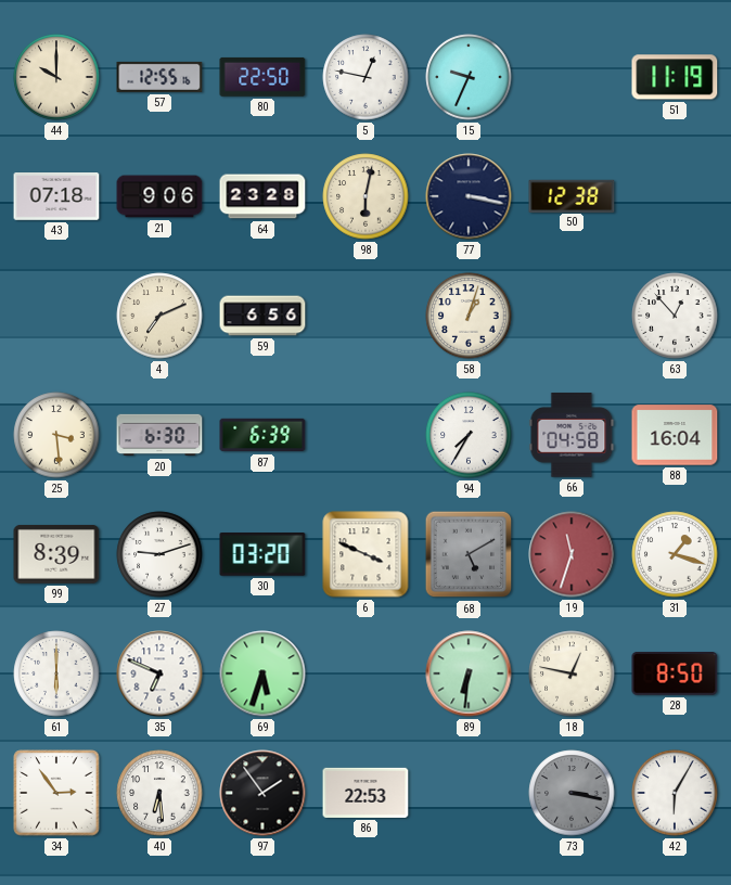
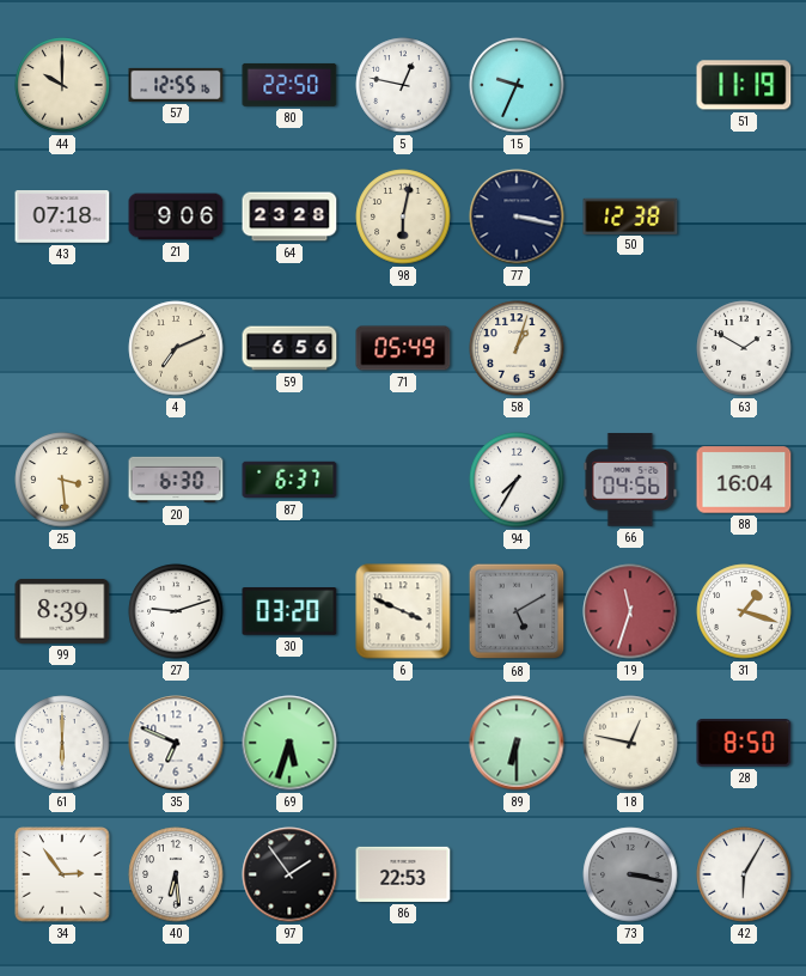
71: none -> 05:49 (403, 348)
63: 12:53 -> 1:50 (744, 348)
87: 6:39 -> 6:37 (289, 480)
66: 04:58 -> 04:56 (630, 480)
89: 6:31 -> 6:30 (517, 743)
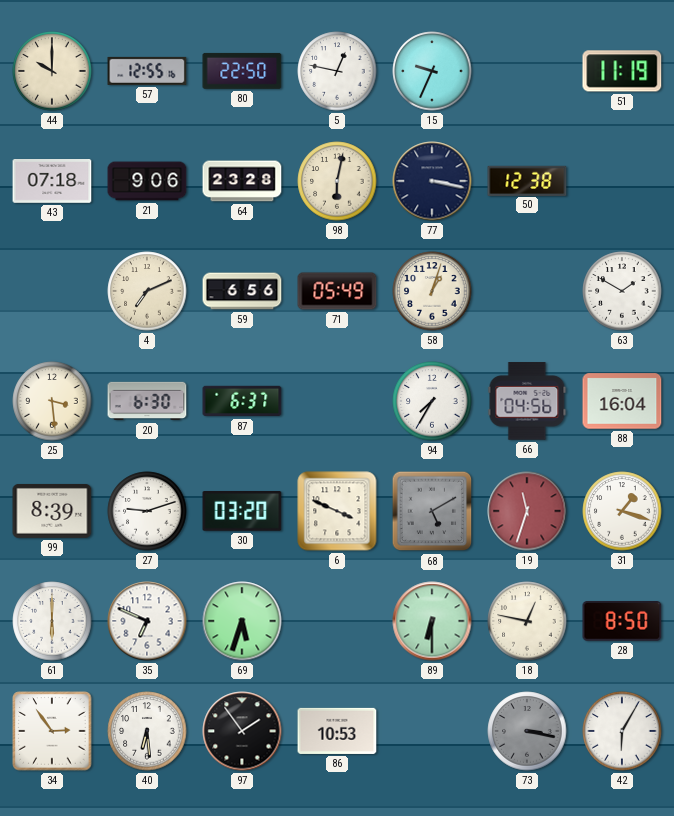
86: 22:53 -> 10:53 (337, 731)
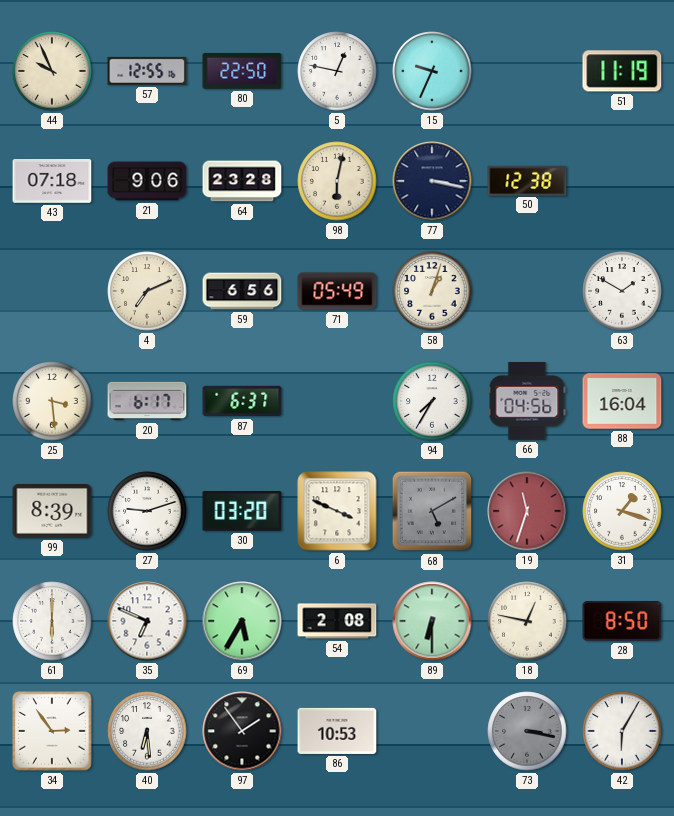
44: 10:00 -> 9:56 (52, 71)
20: 6:30 -> 6:17 (147, 401)
69: 5:33 -> 5:35 (242, 621)
54: none -> 2:08 (337, 621)
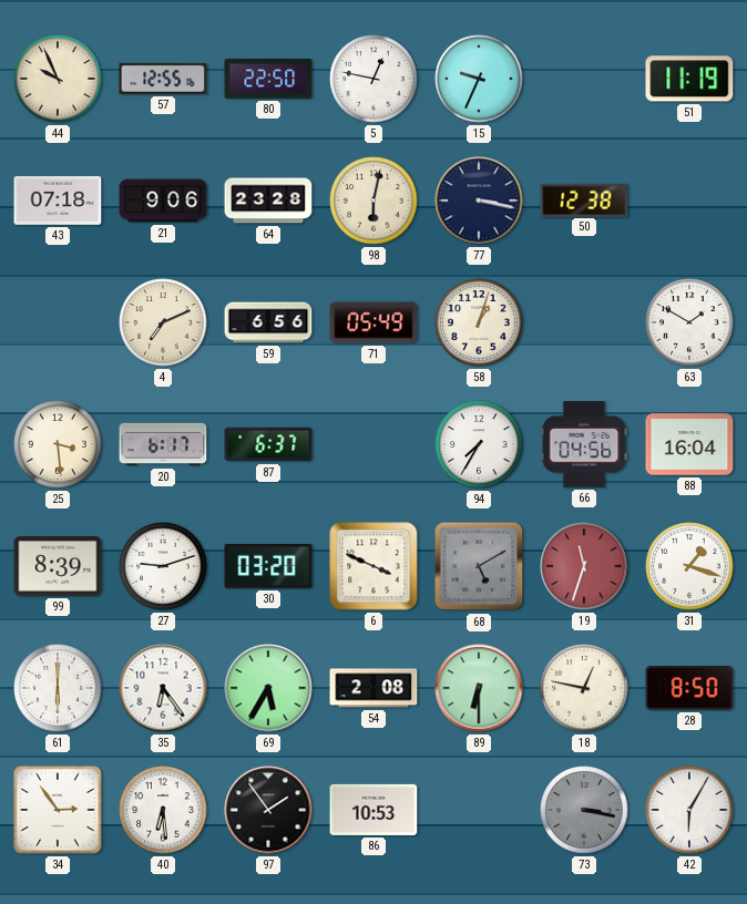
35: 6:49 -> 6:24 (163, 688)
